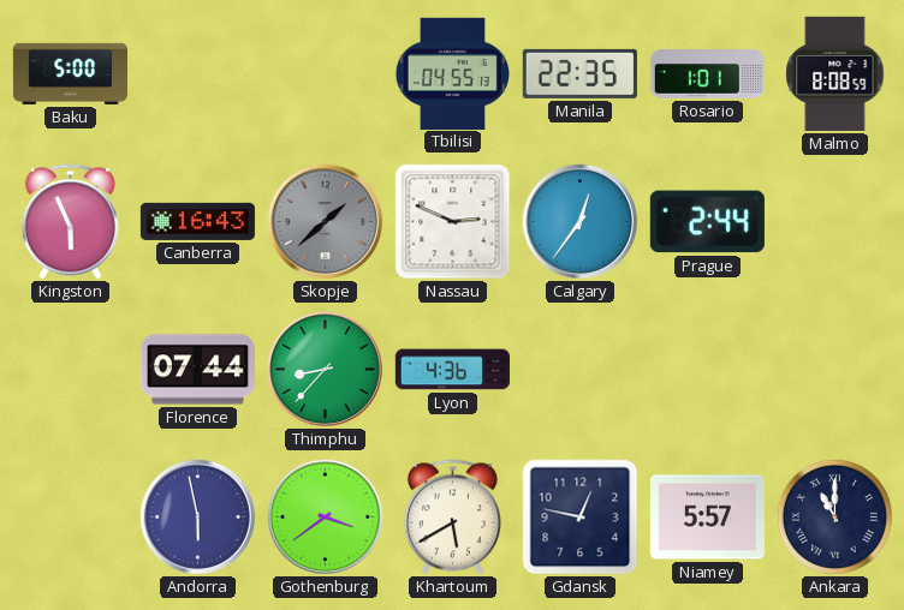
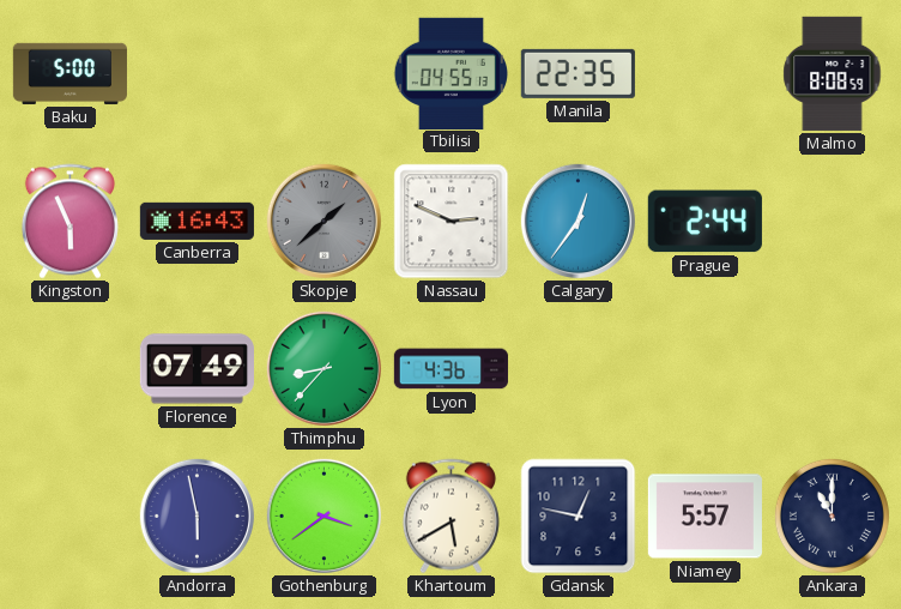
Rosario: 1:01 -> none (707, 74)
Florence: 07:44 -> 07:49 (196, 369)
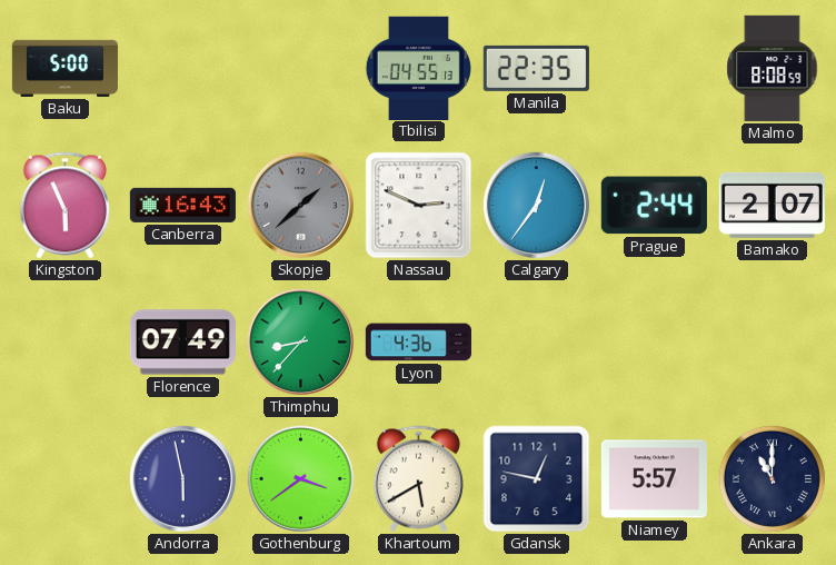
Bamako: none -> 2:07 (772, 205)
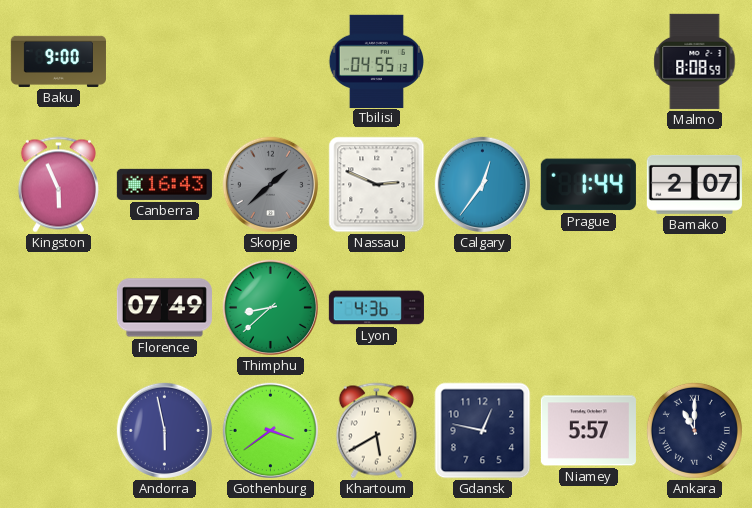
Baku: 5:00 -> 9:00 (58, 61)
Manila: 22:35 -> none (536, 68)
Prague: 2:44 -> 1:44 (588, 185)
Thimphu: 8:37 -> 8:38 (270, 307)
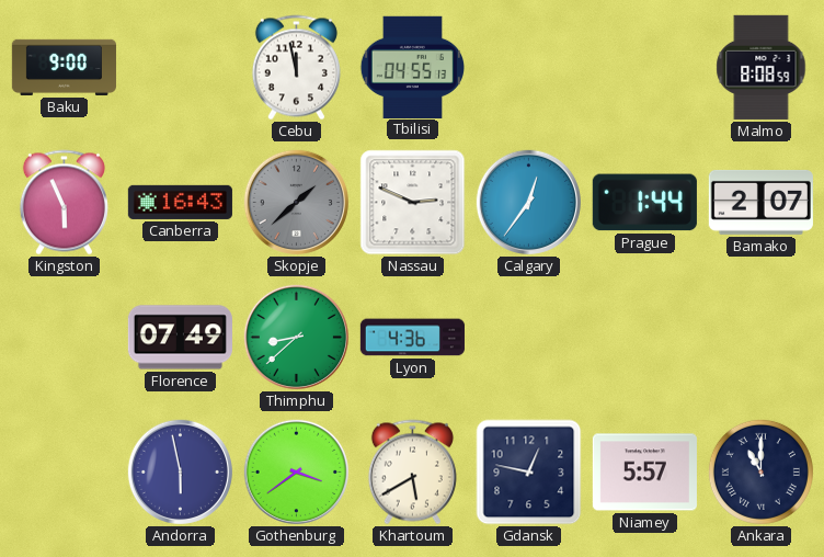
Cebu: none -> 11:58 (296, 68)
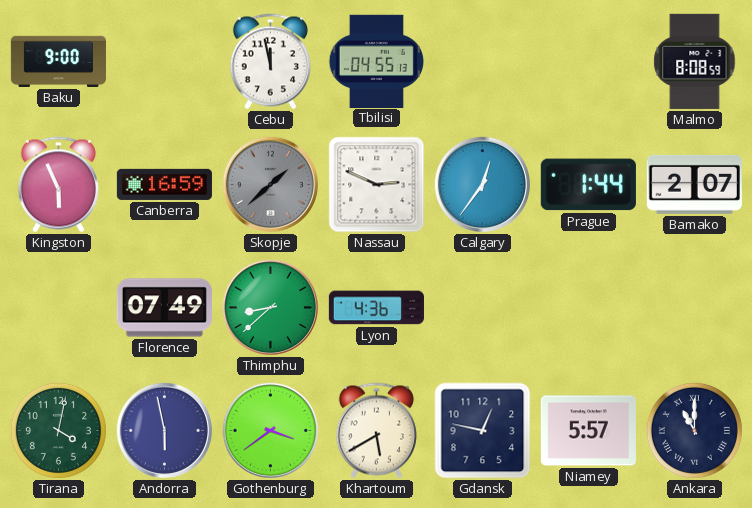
Canberra: 16:43 -> 16:59 (164, 184)
Tirana: none -> 4:02 (58, 430)
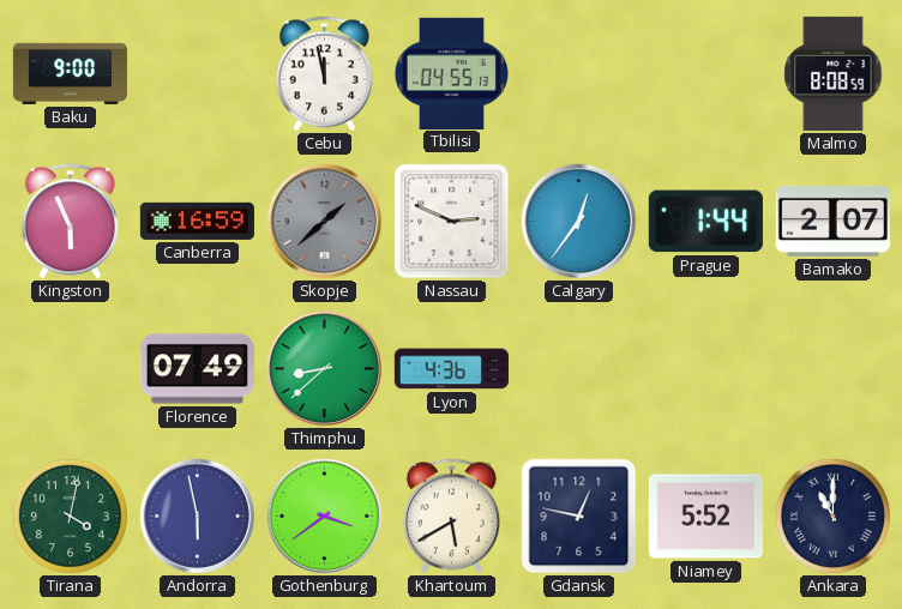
Niamey: 5:57 -> 5:52 (705, 517)
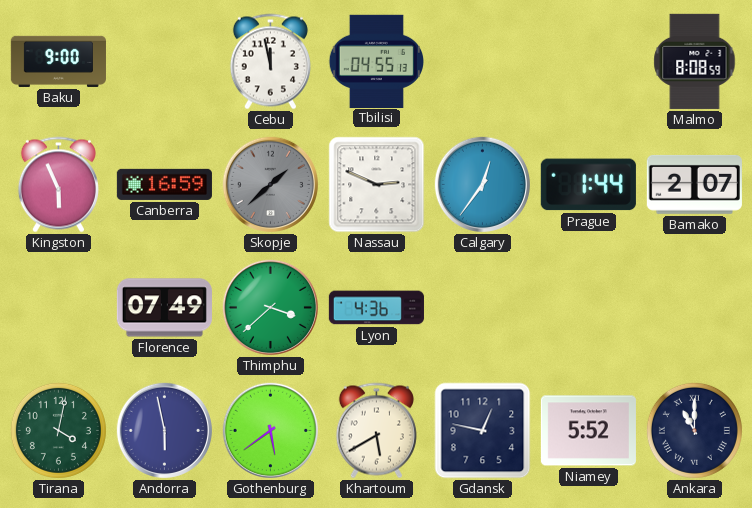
Thimphu: 8:38 -> 3:38 (270, 307)
Gothenburg: 3:39 -> 5:39 (270, 430)
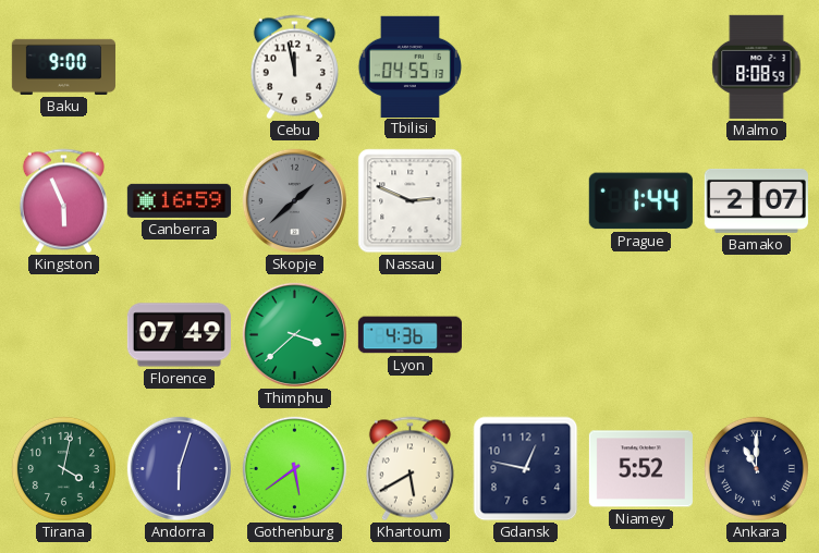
Calgary: 12:36 -> none (482, 184)
Andorra: 5:58 -> 6:03 (179, 468)
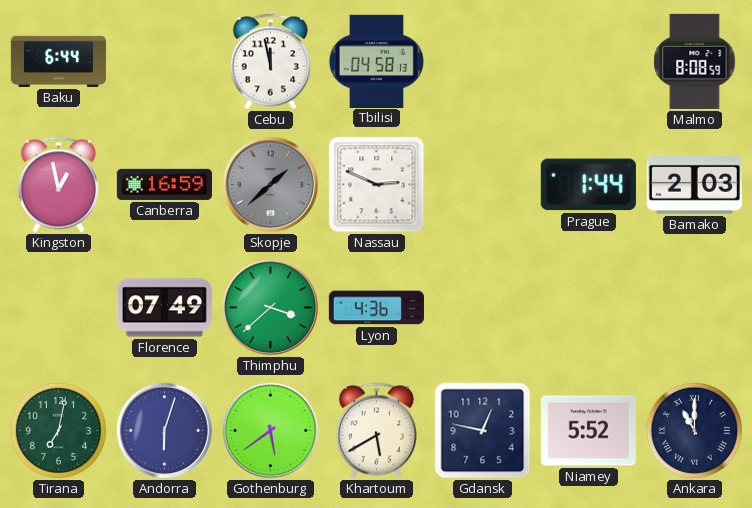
Baku: 9:00 -> 6:44 (58, 61)
Tbilisi: 04:55 -> 04:58 (376, 61)
Kingston: 5:56 -> 12:58 (58, 185)
Bamako: 2:07 -> 2:03 (694, 184)
Tirana: 4:02 -> 7:02 (58, 430)
